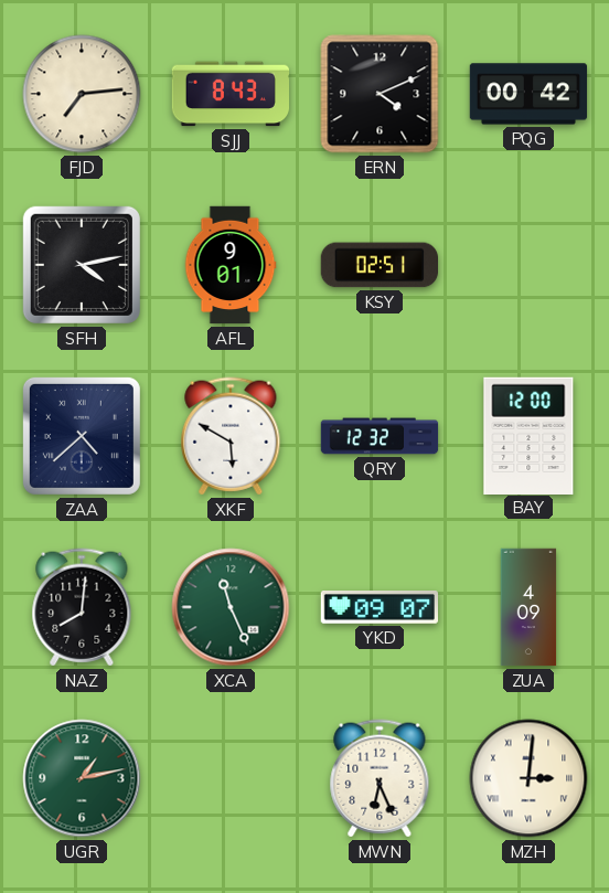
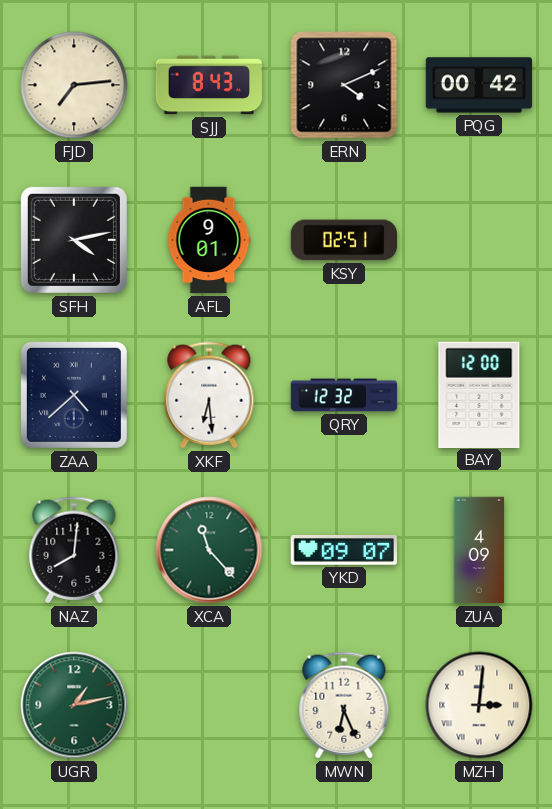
XKF: 5:50 -> 6:29 (209, 395)
XCA: 11:26 -> 11:23 (209, 550)
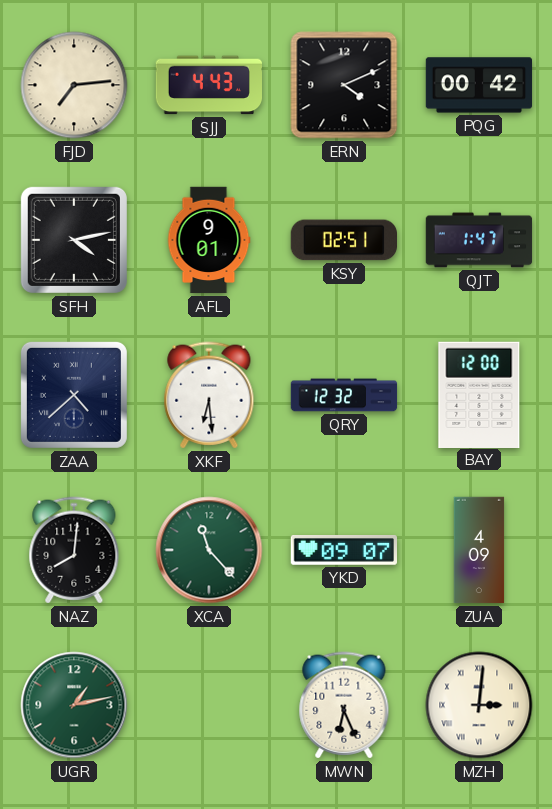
SJJ: 8:43 -> 4:43 (208, 85)
QJT: none -> 1:47 (479, 240)
